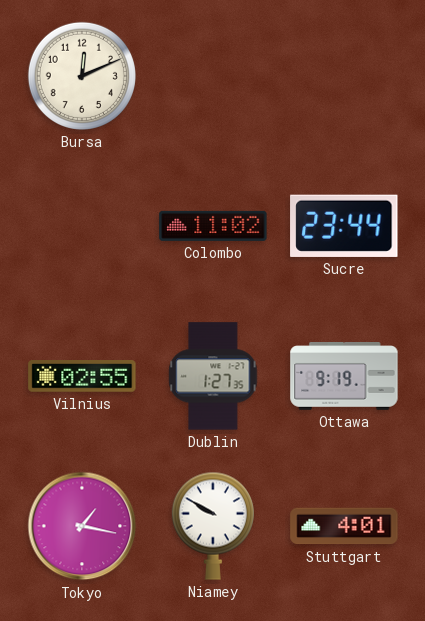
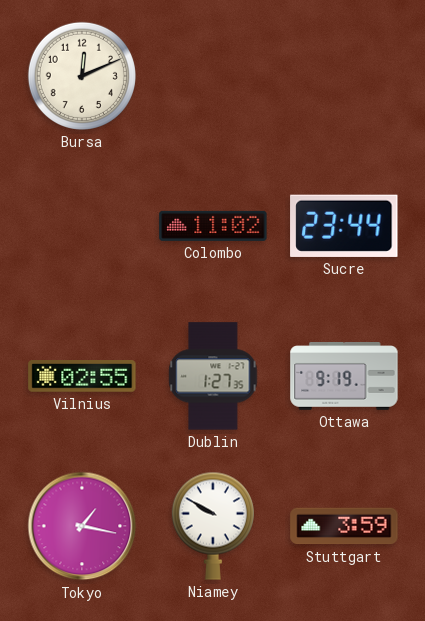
Stuttgart: 4:01 -> 3:59 (344, 526)
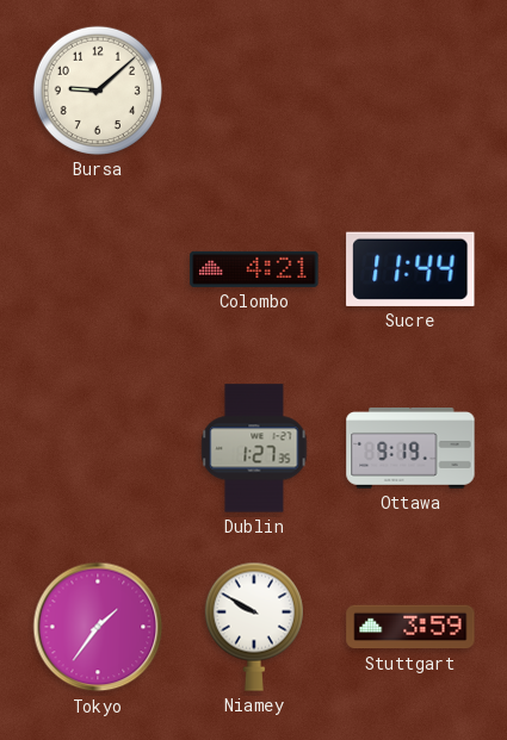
Bursa: 12:11 -> 9:08 (98, 91)
Colombo: 11:02 -> 4:21 (254, 269)
Sucre: 23:44 -> 11:44 (410, 269)
Vilnius: 02:55 -> none (82, 377)
Tokyo: 1:17 -> 1:36 (98, 627)
